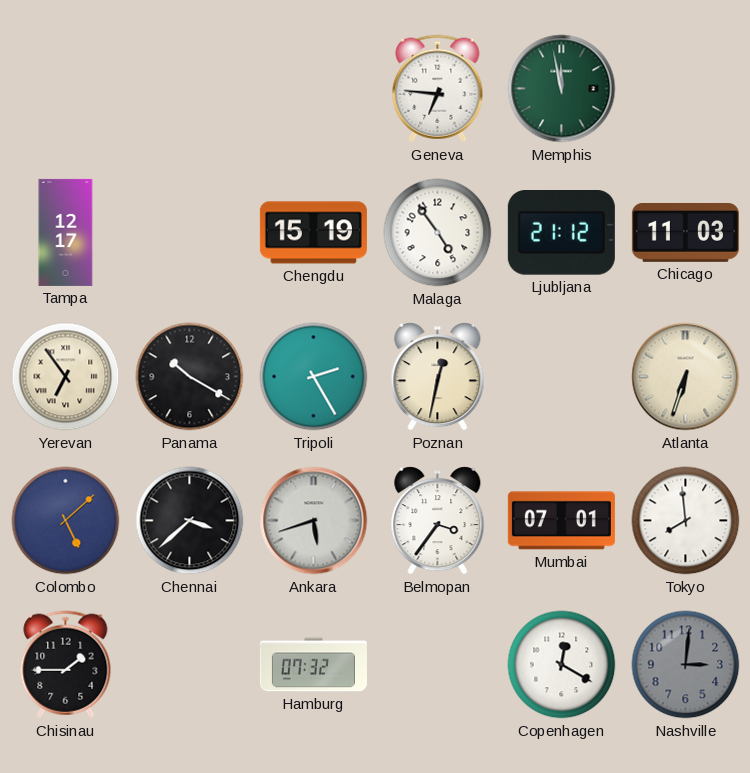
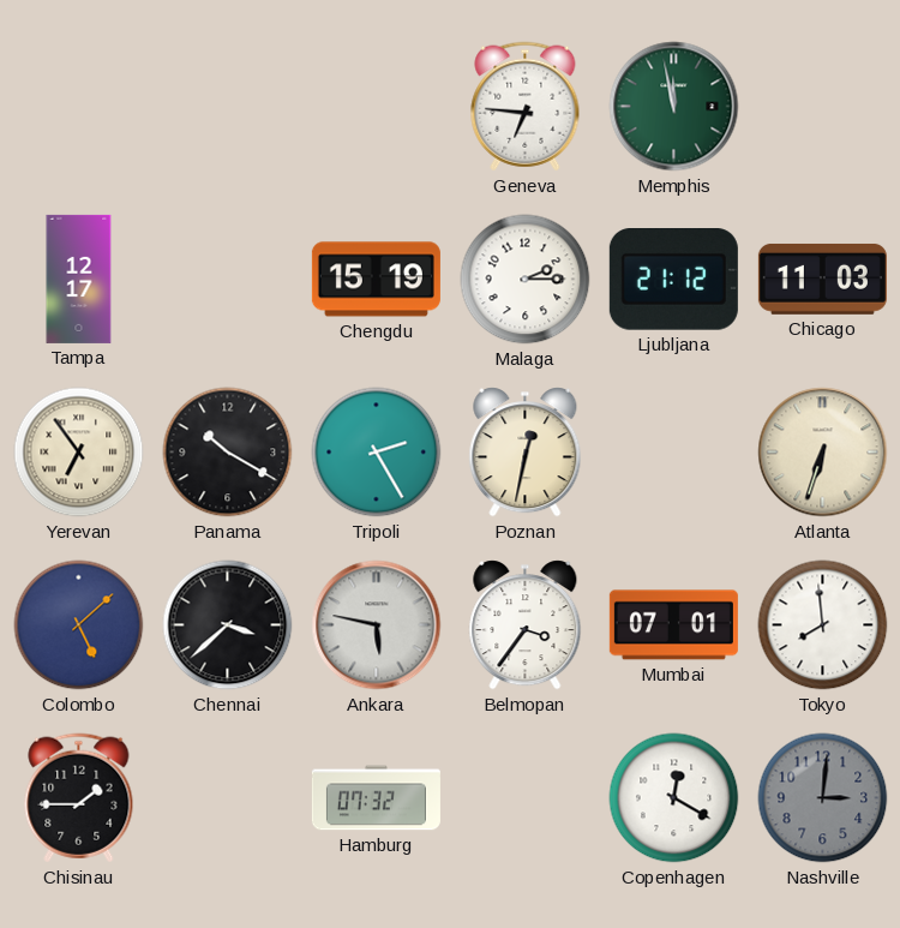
Malaga: 4:54 -> 2:15 (526, 280)
Ankara: 5:42 -> 5:47 (377, 625)
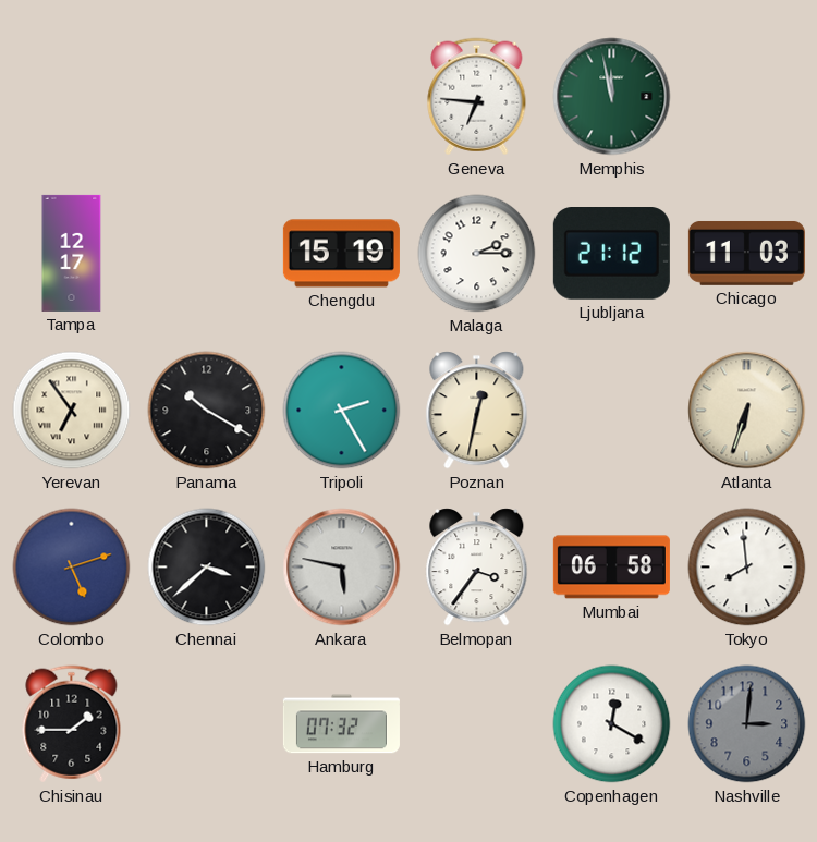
Colombo: 5:08 -> 5:12 (72, 568)
Mumbai: 07:01 -> 06:58 (611, 568)
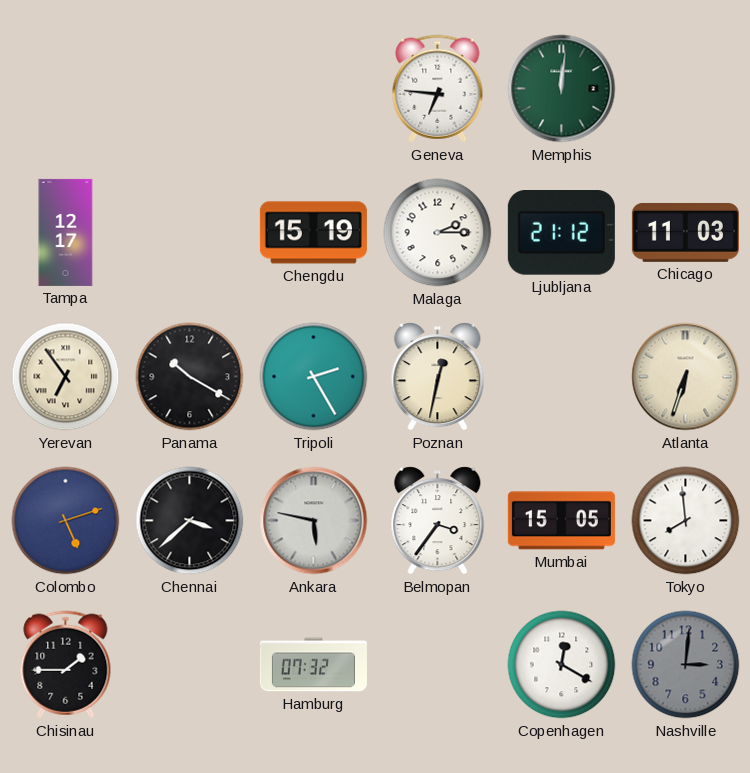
Memphis: 11:58 -> 12:01 (562, 89)
Mumbai: 06:58 -> 15:05 (561, 521)
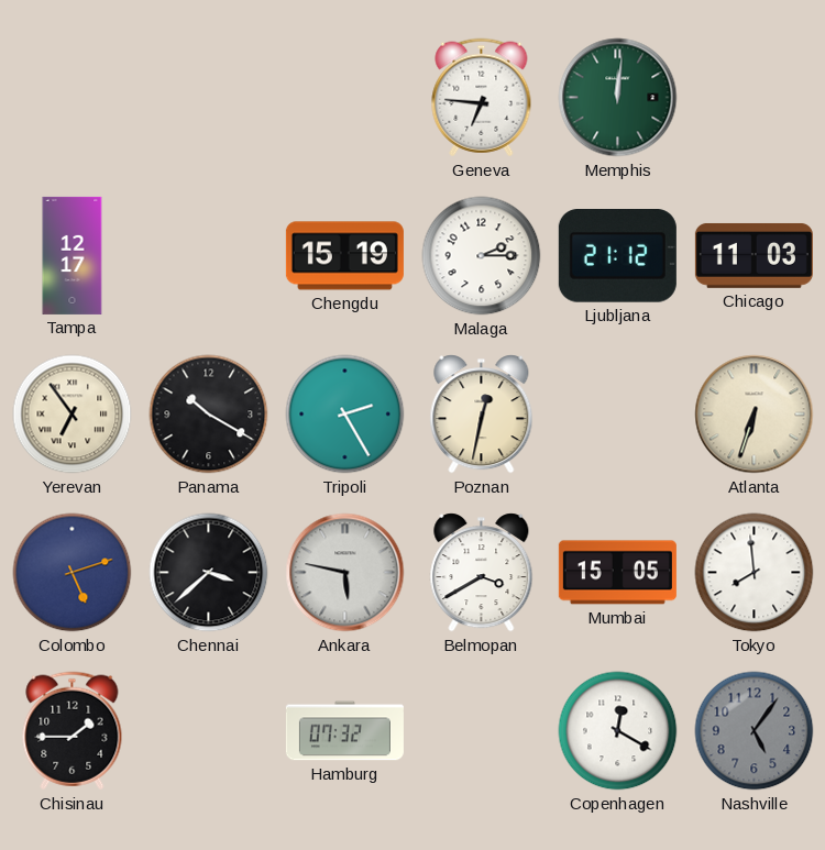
Belmopan: 3:36 -> 3:40 (482, 573)
Nashville: 3:01 -> 5:06 (755, 731)
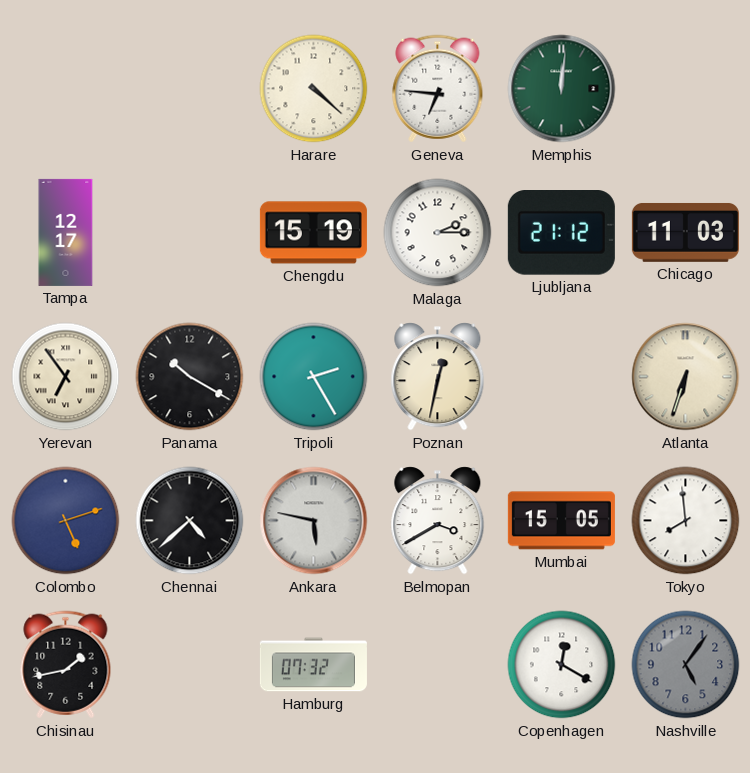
Harare: none -> 4:22 (314, 89)
Chennai: 3:38 -> 4:38 (190, 521)
Chisinau: 1:45 -> 1:43 (66, 665)
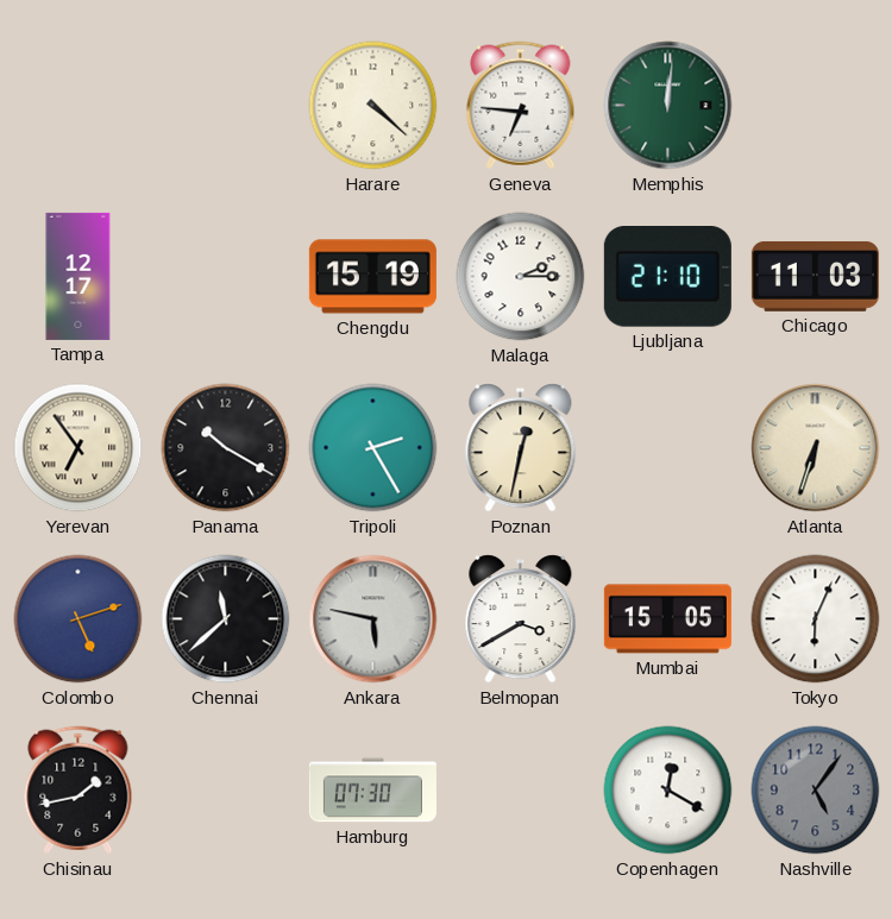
Ljubljana: 21:12 -> 21:10 (667, 277)
Chennai: 4:38 -> 11:38 (226, 619)
Tokyo: 7:59 -> 6:04 (816, 619)
Hamburg: 07:32 -> 07:30 (372, 791)
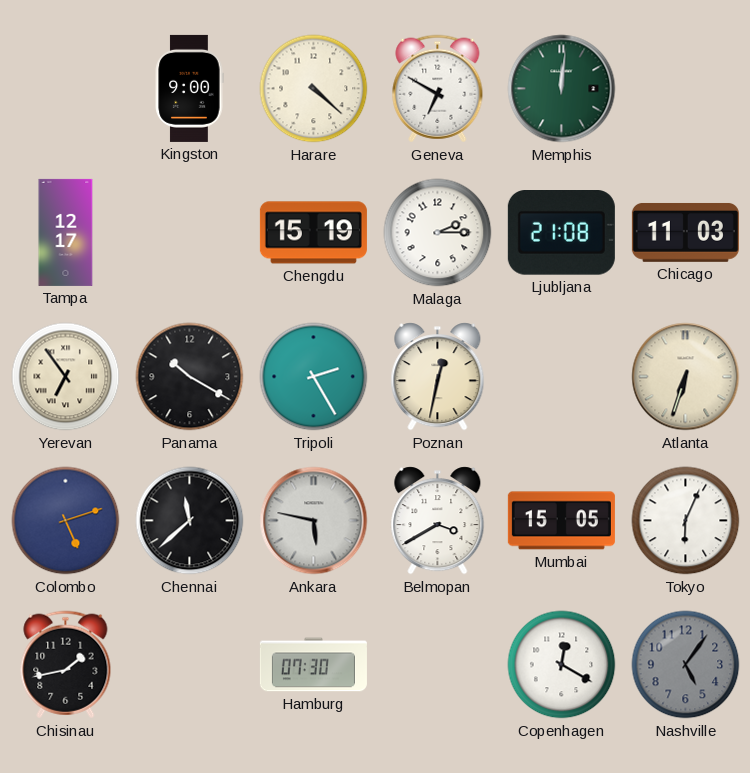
Kingston: none -> 9:00 (189, 88)
Geneva: 6:46 -> 6:50 (438, 89)
Ljubljana: 21:10 -> 21:08 (561, 233)
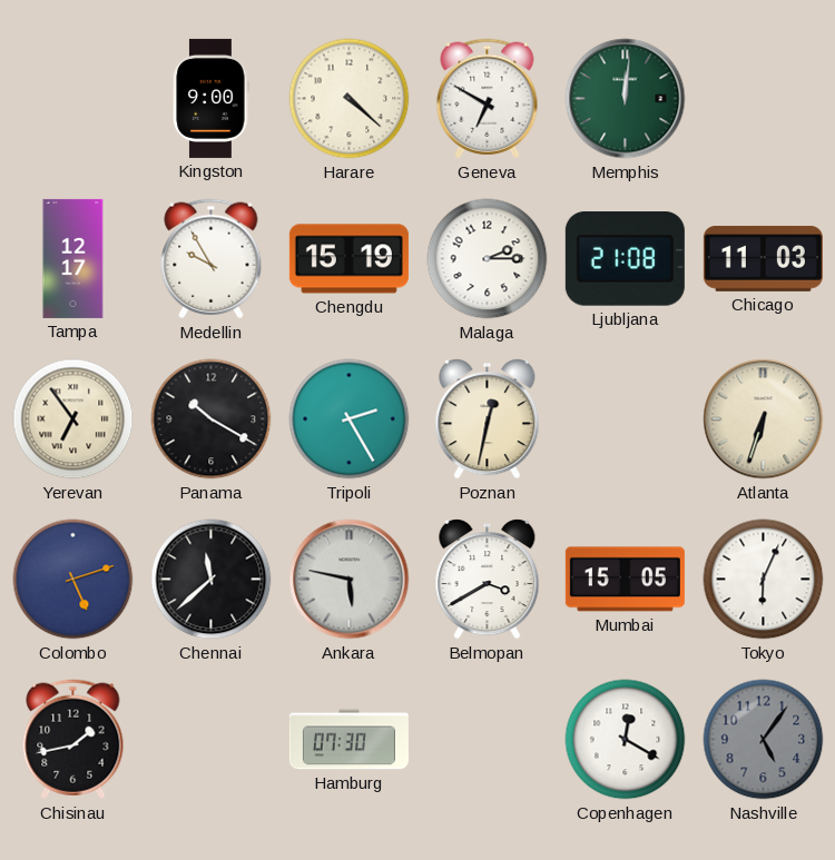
Medellin: none -> 9:55 (212, 259)
